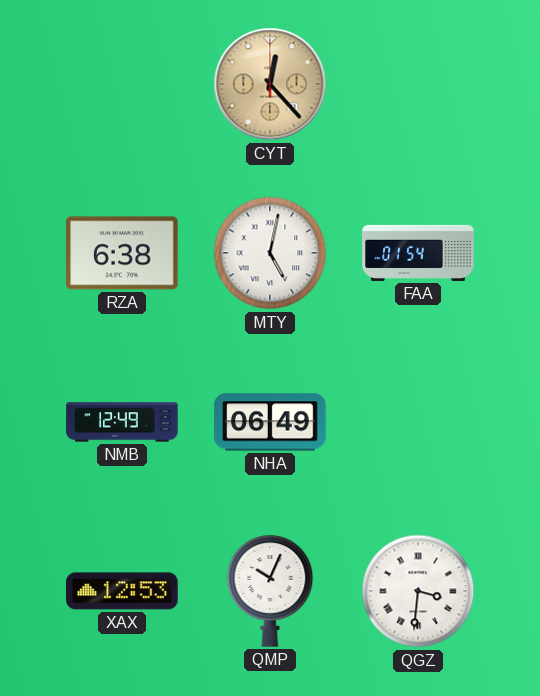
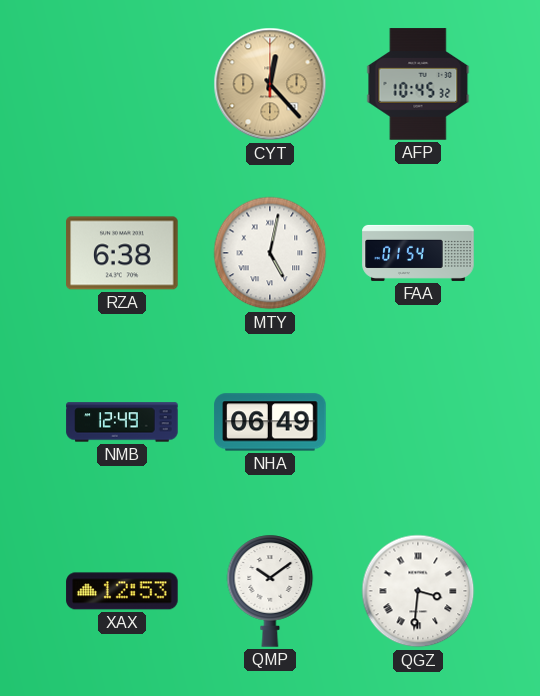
AFP: none -> 10:45 (418, 84)
QMP: 10:04 -> 10:09 (270, 591)
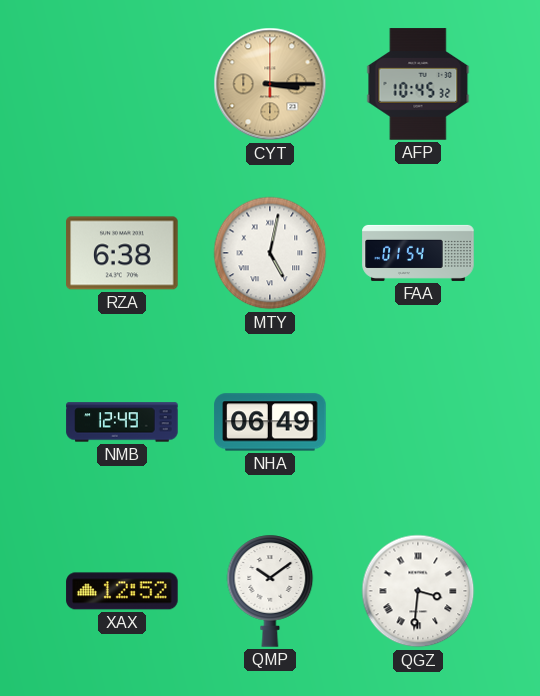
CYT: 12:23 -> 3:15 (270, 84)
XAX: 12:53 -> 12:52 (122, 591)
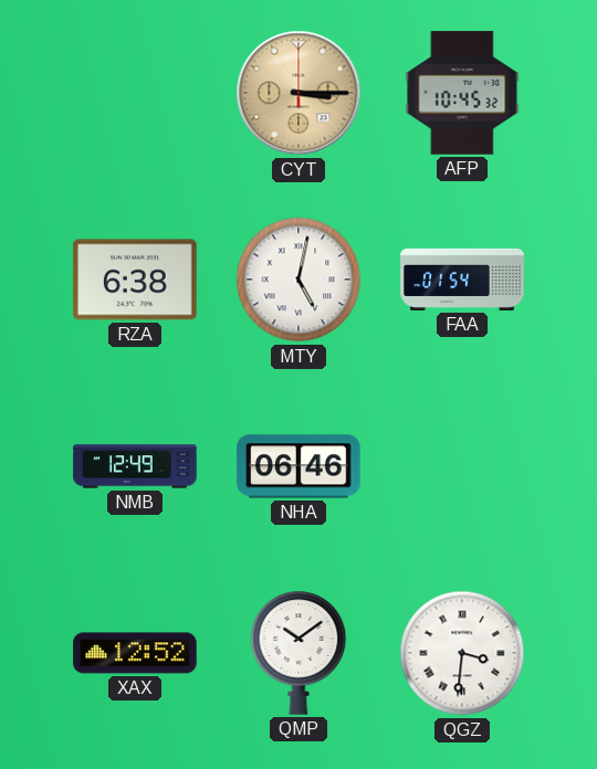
NHA: 06:49 -> 06:46 (298, 466)
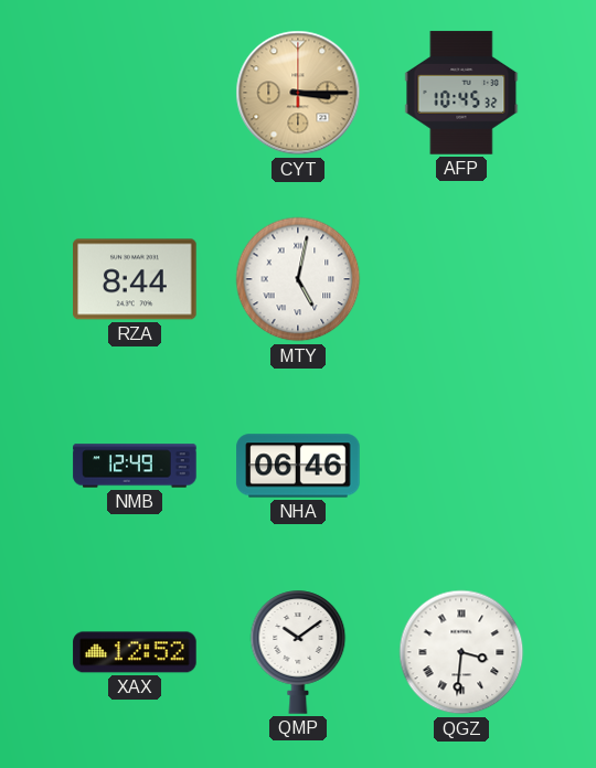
RZA: 6:38 -> 8:44 (135, 279)
FAA: 01:54 -> none (462, 280)
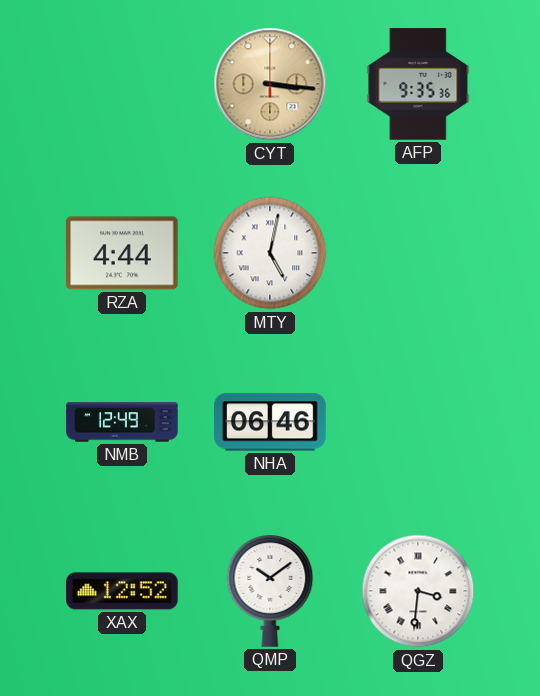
CYT: 3:15 -> 3:16 (270, 84)
AFP: 10:45 -> 9:35 (418, 84)
RZA: 8:44 -> 4:44 (122, 253)
